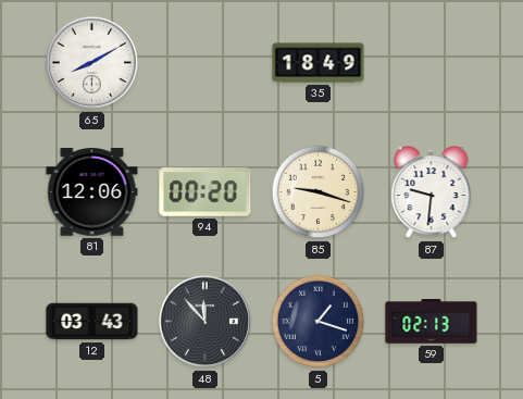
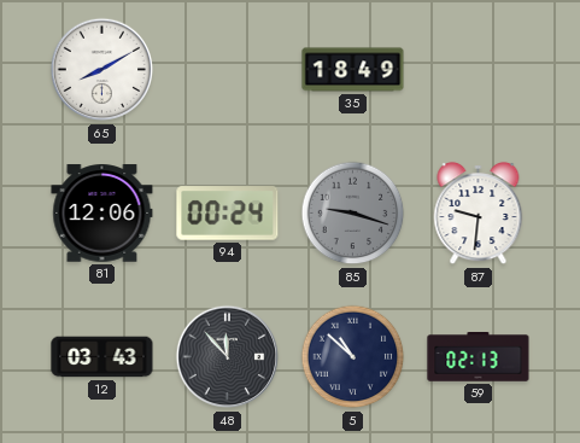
94: 00:20 -> 00:24 (228, 214)
85 dial: cream -> grey (353, 214)
5: 1:18 -> 10:52 (353, 357)
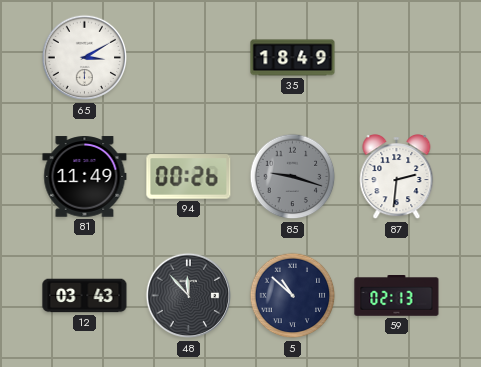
65: 8:10 -> 3:10 (85, 58)
81: 12:06 -> 11:49 (85, 177)
94: 00:24 -> 00:26 (189, 177)
87: 9:31 -> 2:31 (397, 178)
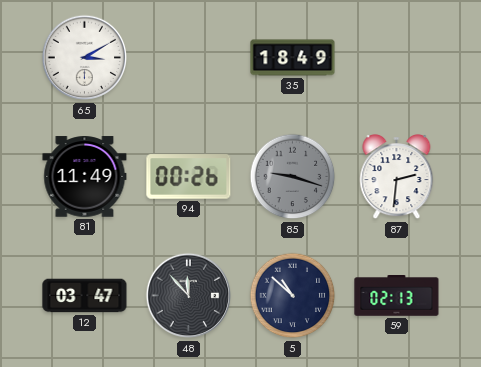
12: 03:43 -> 03:47 (85, 296)
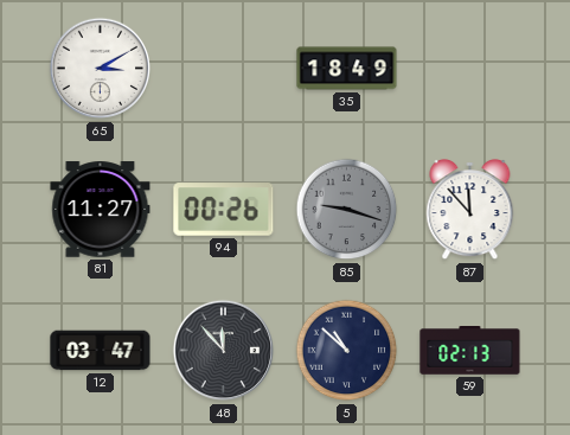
81: 11:49 -> 11:27 (101, 210)
87: 2:31 -> 11:53 (470, 211)
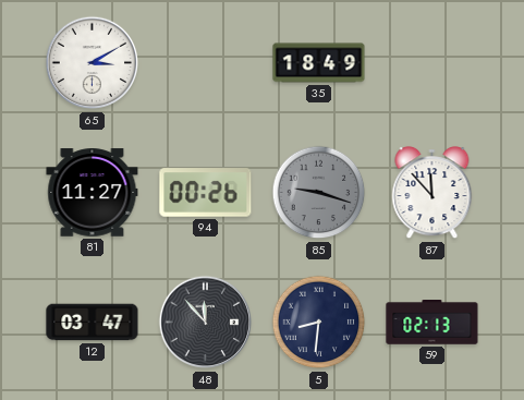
5: 10:52 -> 8:31 (319, 323)
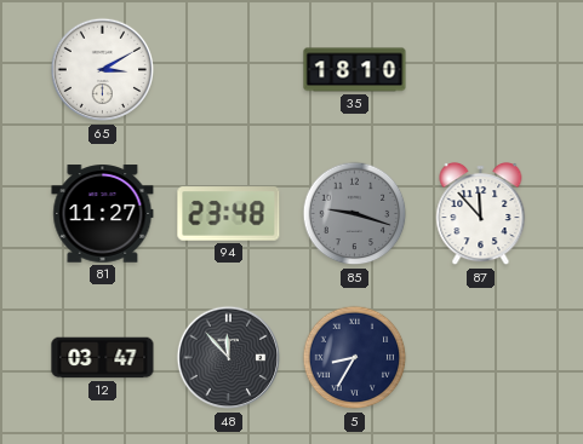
35: 18:49 -> 18:10 (355, 70)
94: 00:26 -> 23:48 (229, 214)
5: 8:31 -> 8:35 (355, 358)
59: 02:13 -> none (432, 323)
